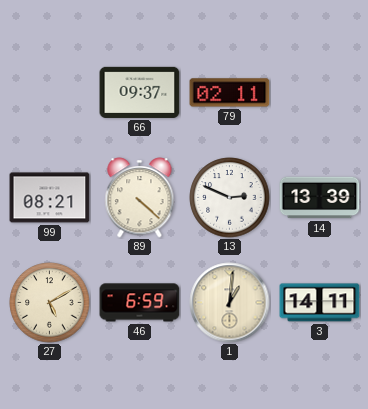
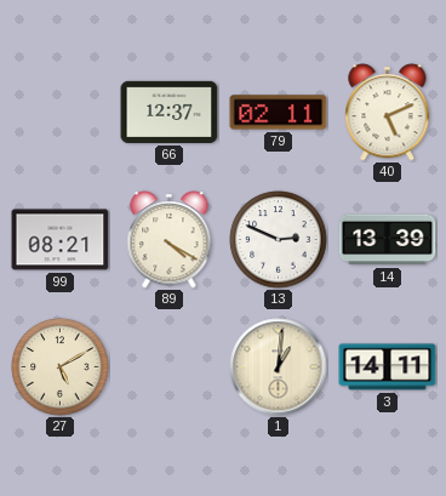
66: 09:37 -> 12:37 (170, 112)
40: none -> 5:11 (388, 113)
89: 4:22 -> 4:20 (170, 240)
46: 6:59 -> none (140, 303)
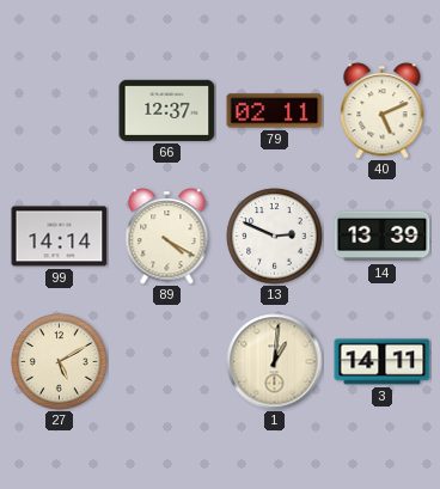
99: 08:21 -> 14:14 (60, 237)
